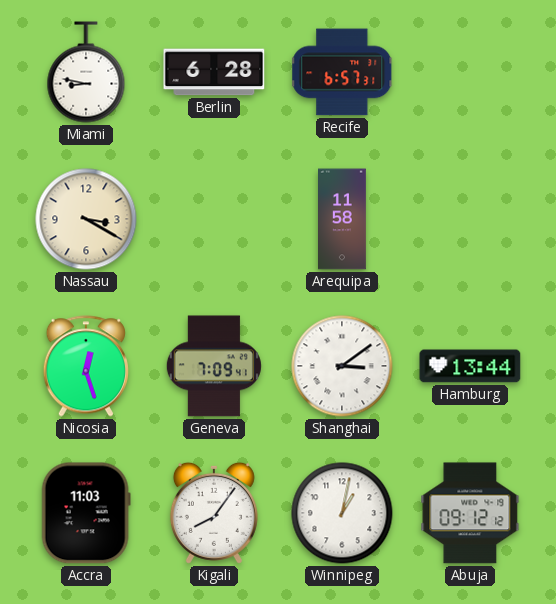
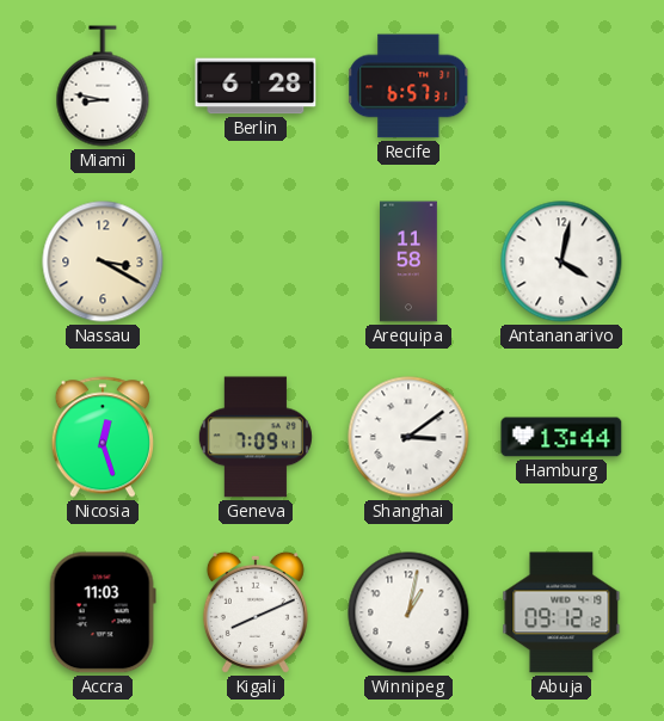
Antananarivo: none -> 4:02 (561, 261)
Kigali: 8:06 -> 8:11 (256, 612)
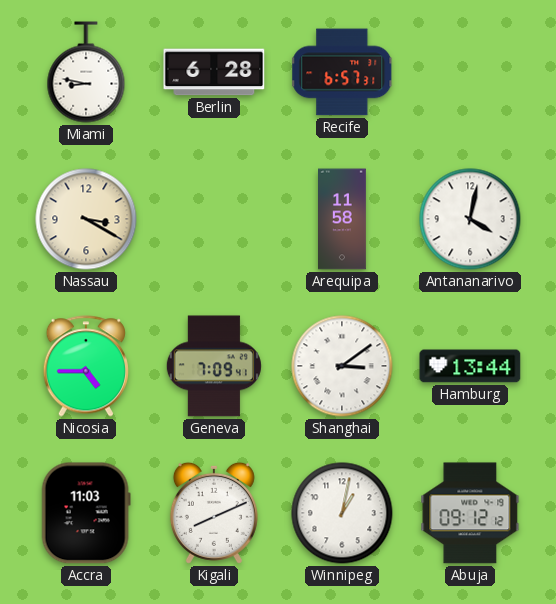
Nicosia: 12:27 -> 4:45 (86, 366)
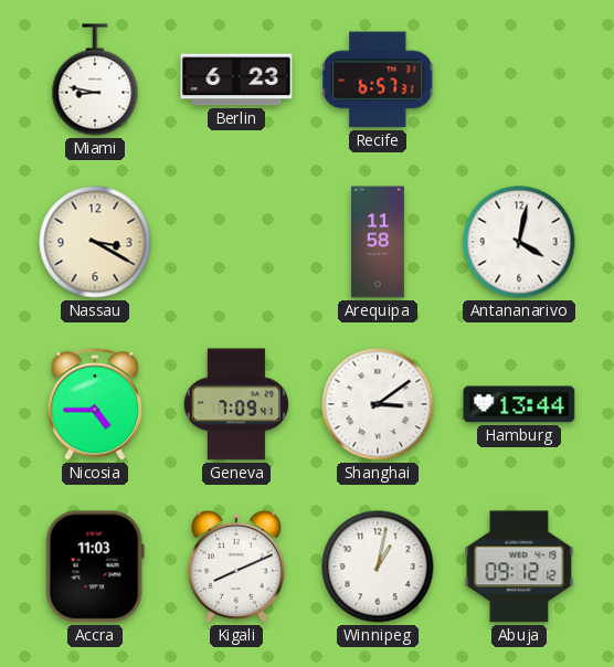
Berlin: 6:28 -> 6:23 (236, 80)
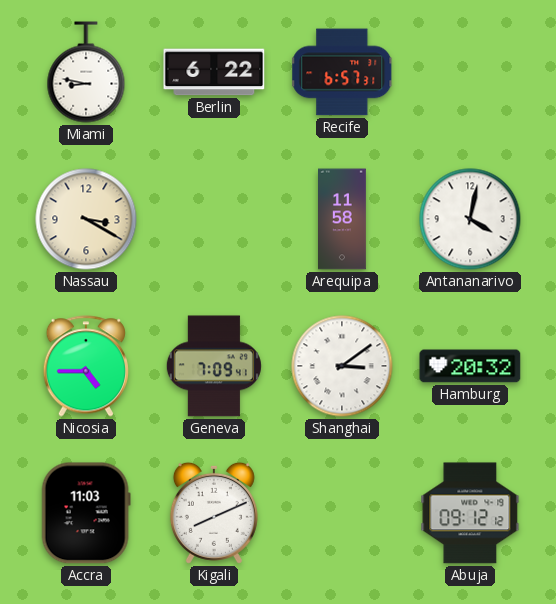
Berlin: 6:23 -> 6:22 (214, 72)
Hamburg: 13:44 -> 20:32 (470, 366)
Winnipeg: 1:02 -> none (378, 567)
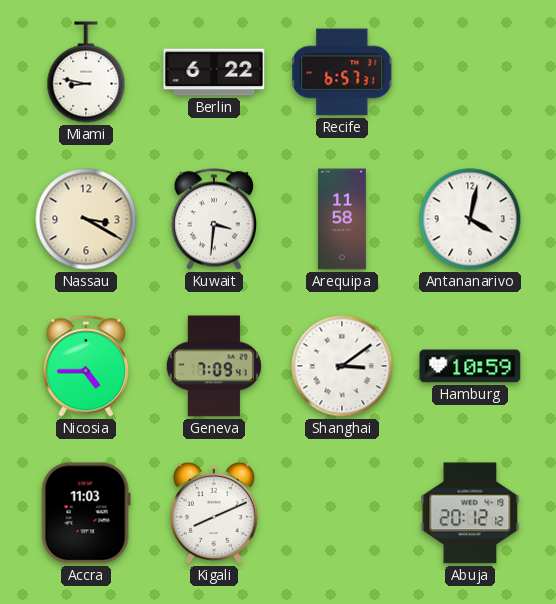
Kuwait: none -> 3:31 (214, 219)
Hamburg: 20:32 -> 10:59 (470, 366)
Abuja: 09:12 -> 20:12 (470, 513)
